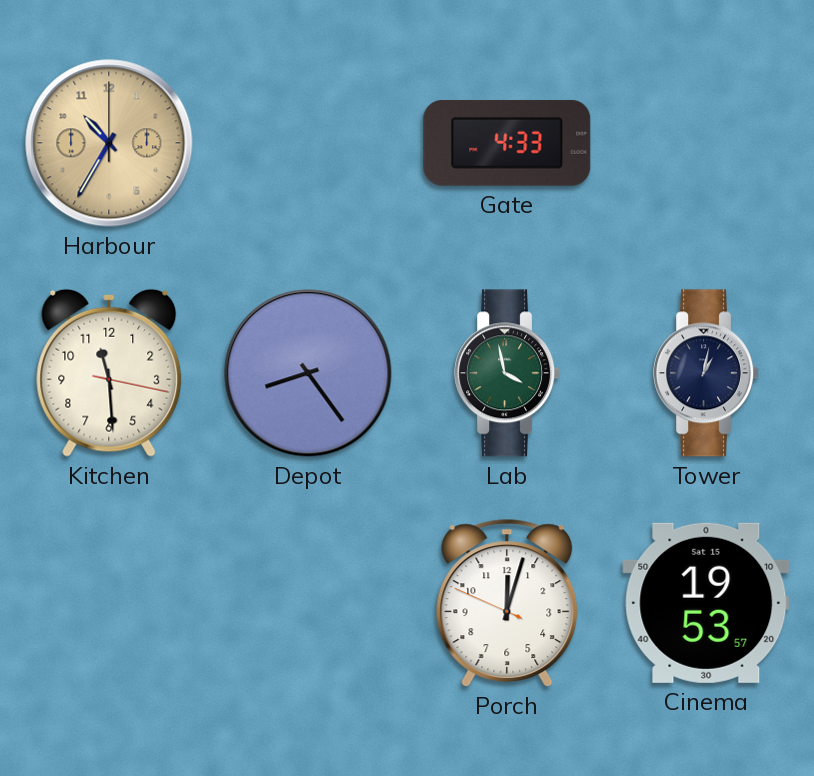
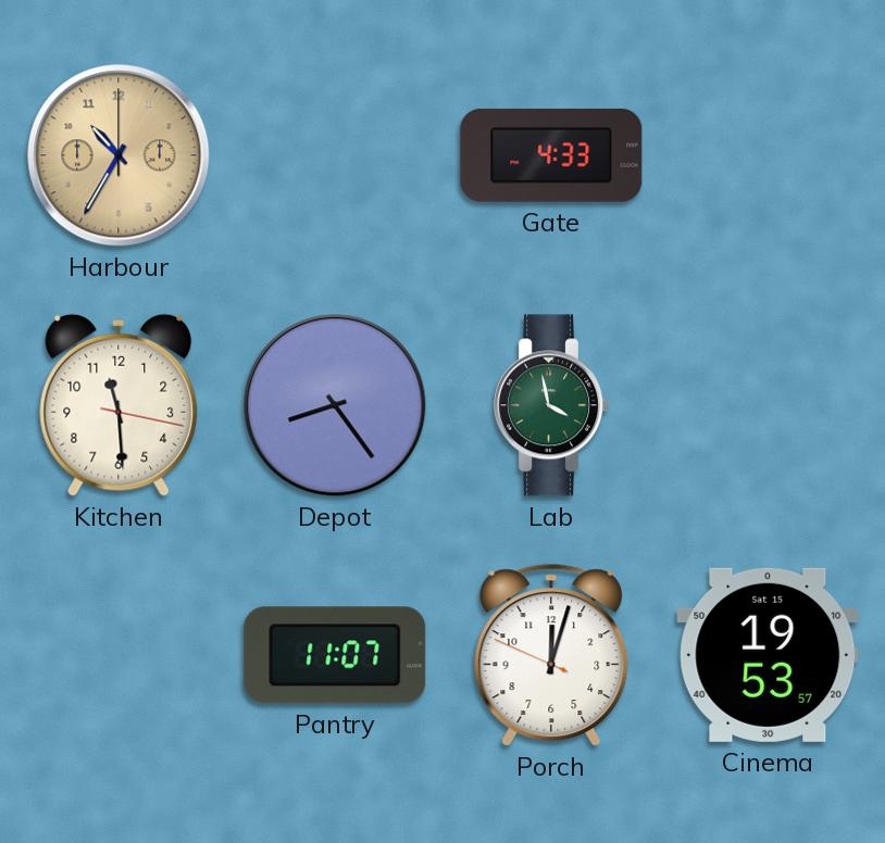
Tower: 1:02 -> none (707, 373)
Pantry: none -> 11:07 (335, 655)
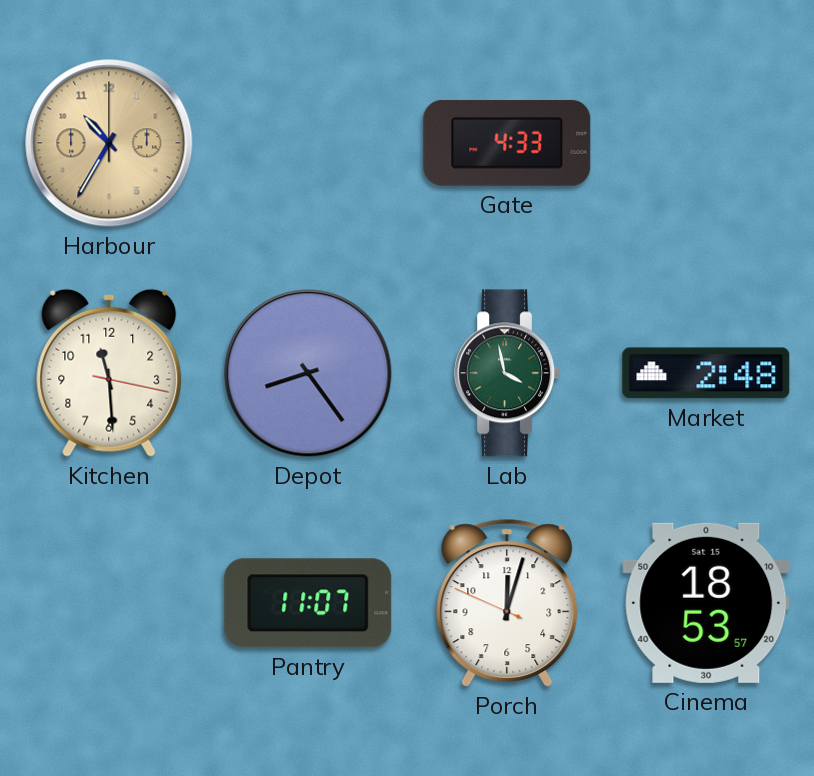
Market: none -> 2:48 (706, 373)
Cinema: 19:53 -> 18:53 (706, 603)
